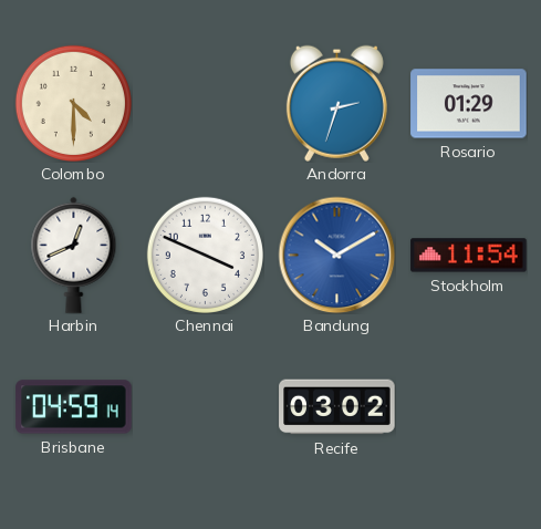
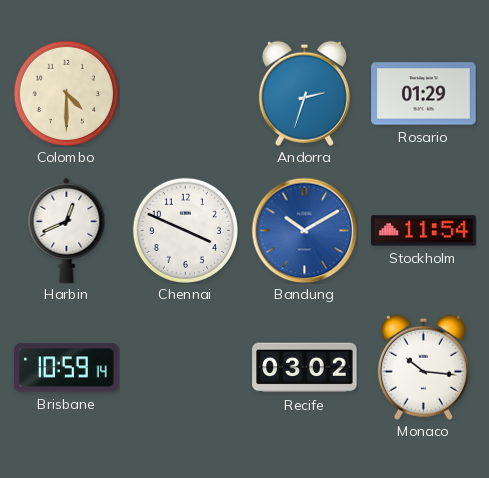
Brisbane: 04:59 -> 10:59 (67, 368)
Monaco: none -> 10:16 (423, 367)
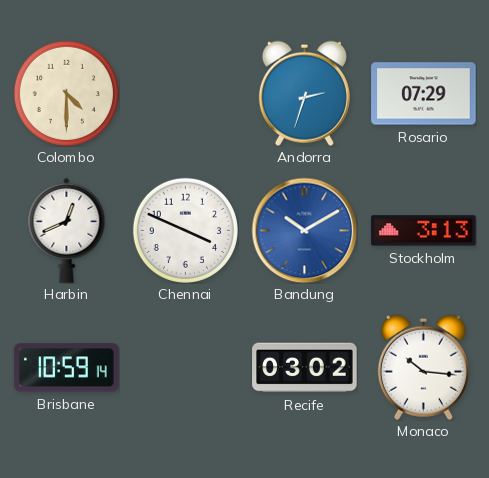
Rosario: 01:29 -> 07:29 (424, 94)
Stockholm: 11:54 -> 3:13 (424, 231)
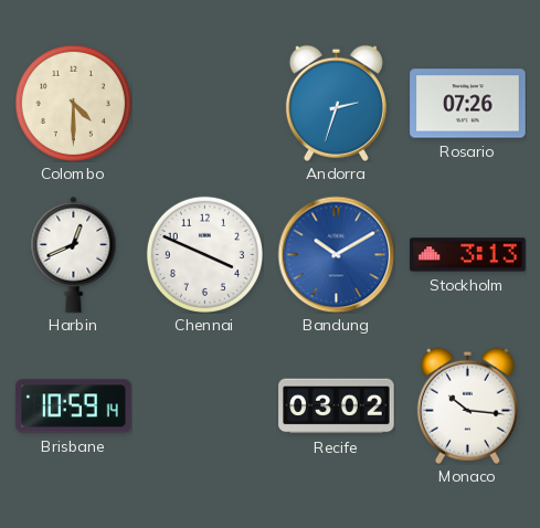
Rosario: 07:29 -> 07:26 (468, 104)
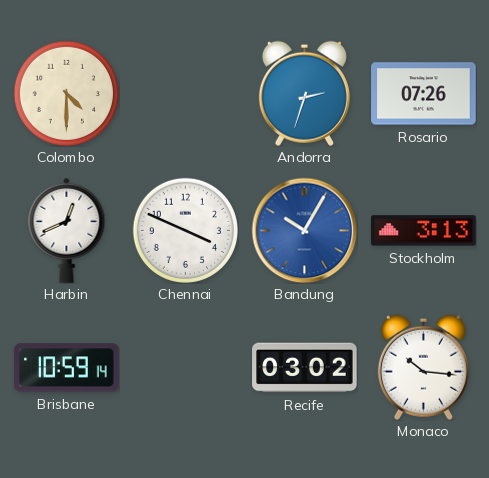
Bandung: 10:10 -> 10:05 (304, 230)
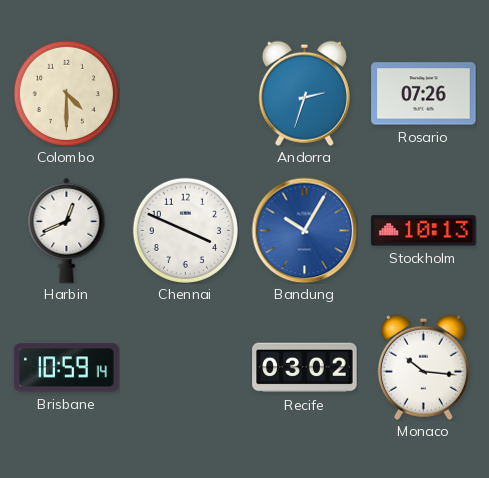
Stockholm: 3:13 -> 10:13 (424, 231)
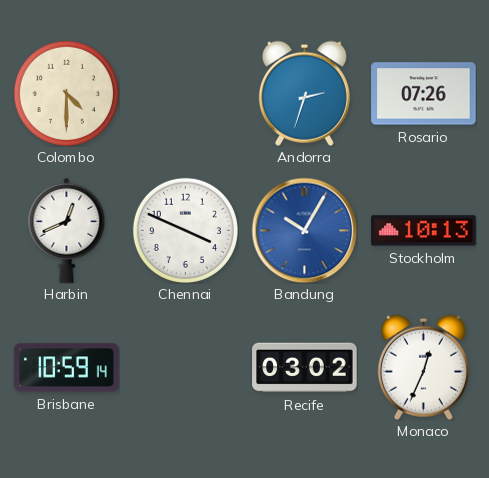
Monaco: 10:16 -> 12:34 (423, 367)
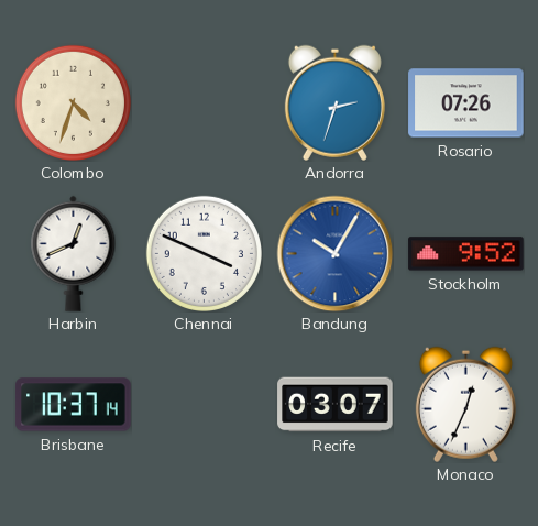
Colombo: 4:30 -> 4:33 (73, 102)
Stockholm: 10:13 -> 9:52 (466, 254)
Brisbane: 10:59 -> 10:37 (74, 405)
Recife: 03:02 -> 03:07 (336, 405)
